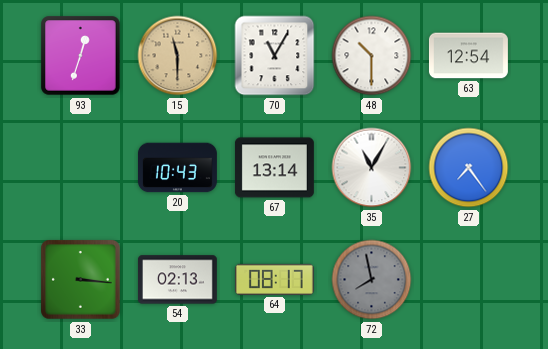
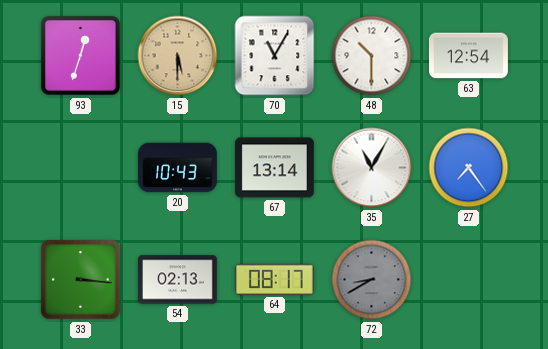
15: 11:30 -> 5:30 (178, 56)
72: 7:58 -> 8:40 (372, 280)
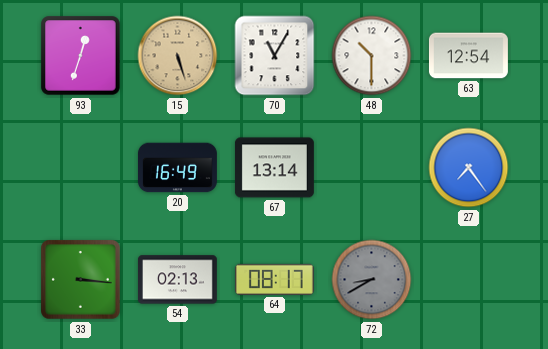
15: 5:30 -> 5:27 (178, 56)
20: 10:43 -> 16:49 (177, 168)
35: 11:05 -> none (372, 168)
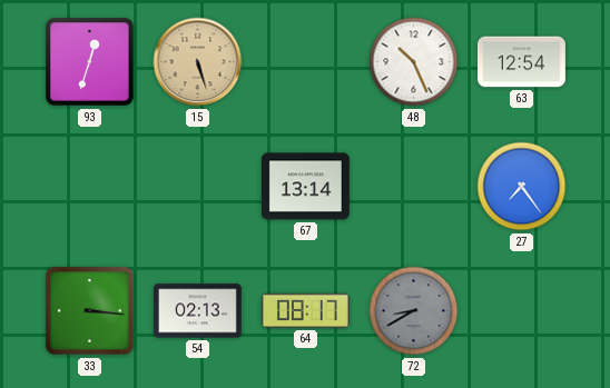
70: 11:05 -> none (275, 56)
48: 10:30 -> 10:26 (414, 62)
20: 16:49 -> none (177, 168)
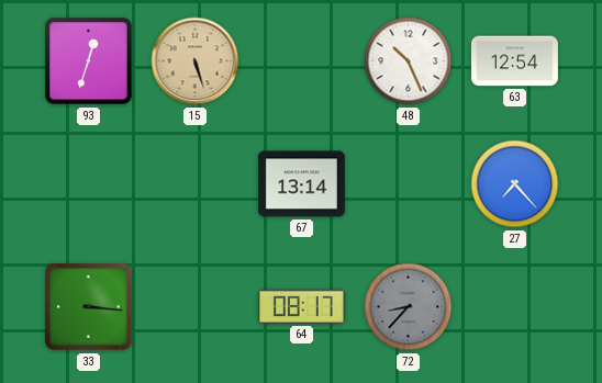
27: 7:24 -> 7:23 (515, 184)
54: 02:13 -> none (197, 311)
72: 8:40 -> 8:37 (409, 307)
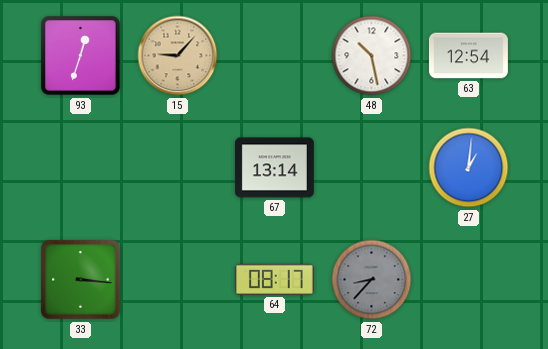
15: 5:27 -> 9:07 (178, 56)
48: 10:26 -> 10:28 (372, 56)
27: 7:23 -> 1:01 (469, 168)
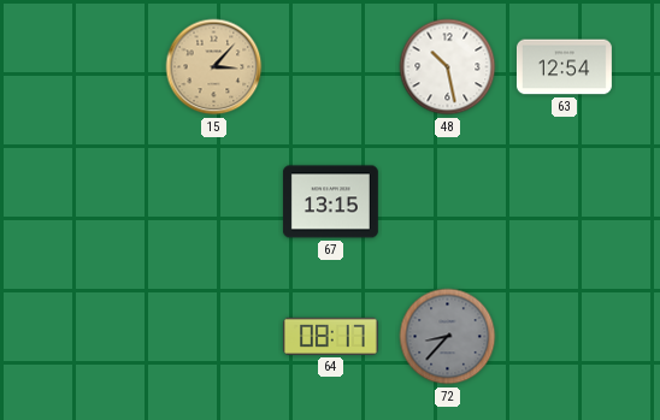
93: 12:33 -> none (81, 56)
15: 9:07 -> 3:07 (214, 67)
67: 13:14 -> 13:15 (330, 202)
27: 1:01 -> none (469, 168)
33: 3:16 -> none (81, 280)
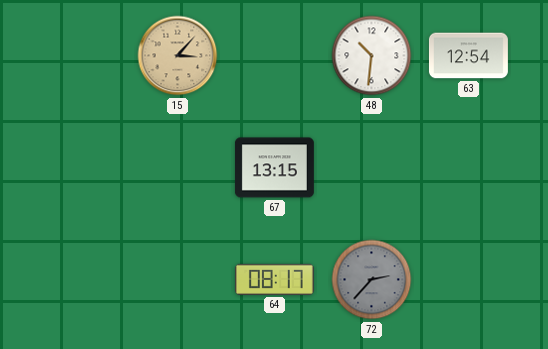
48: 10:28 -> 10:31 (372, 56)
72: 8:37 -> 2:37 (372, 280)
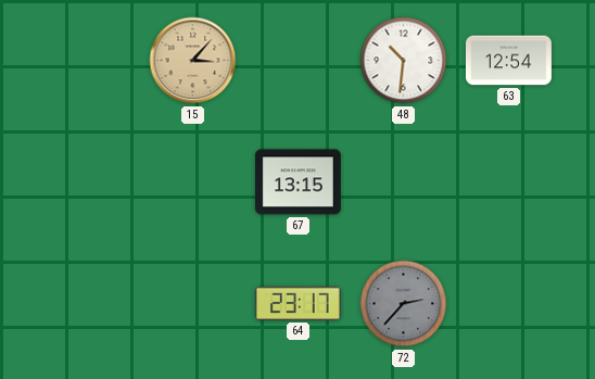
64: 08:17 -> 23:17 (297, 303)
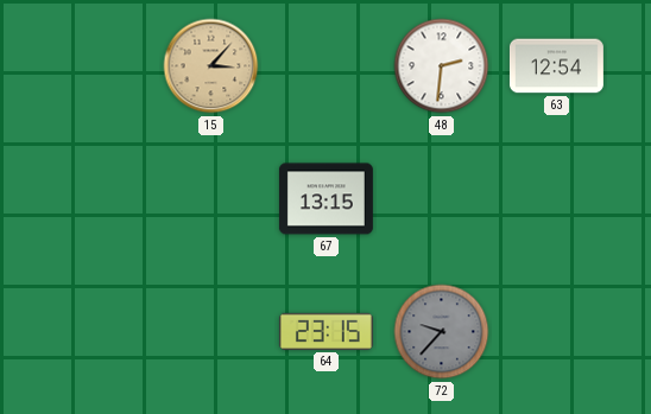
48: 10:31 -> 2:31 (442, 66)
64: 23:17 -> 23:15 (325, 331)
72: 2:37 -> 9:37 (442, 332)
